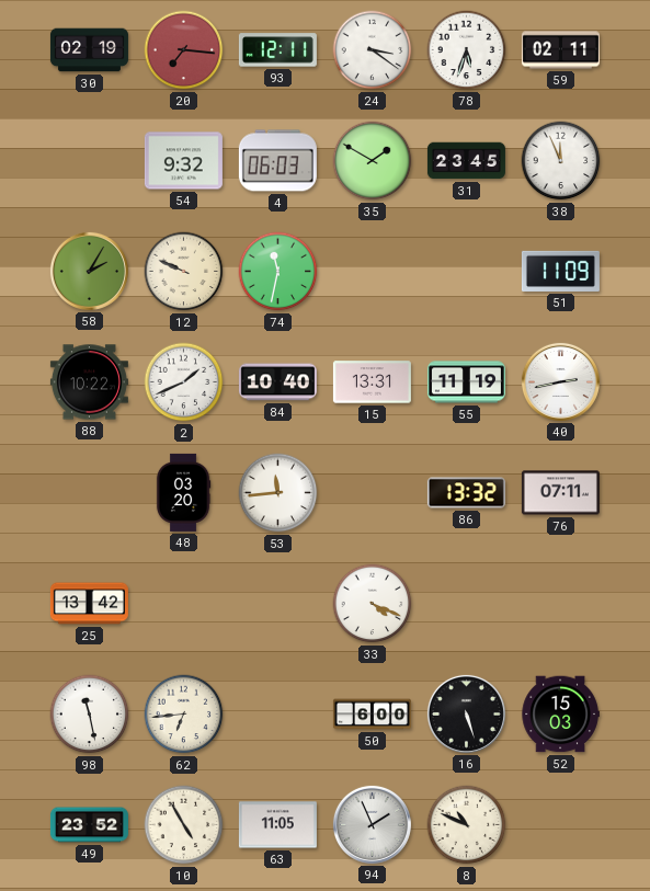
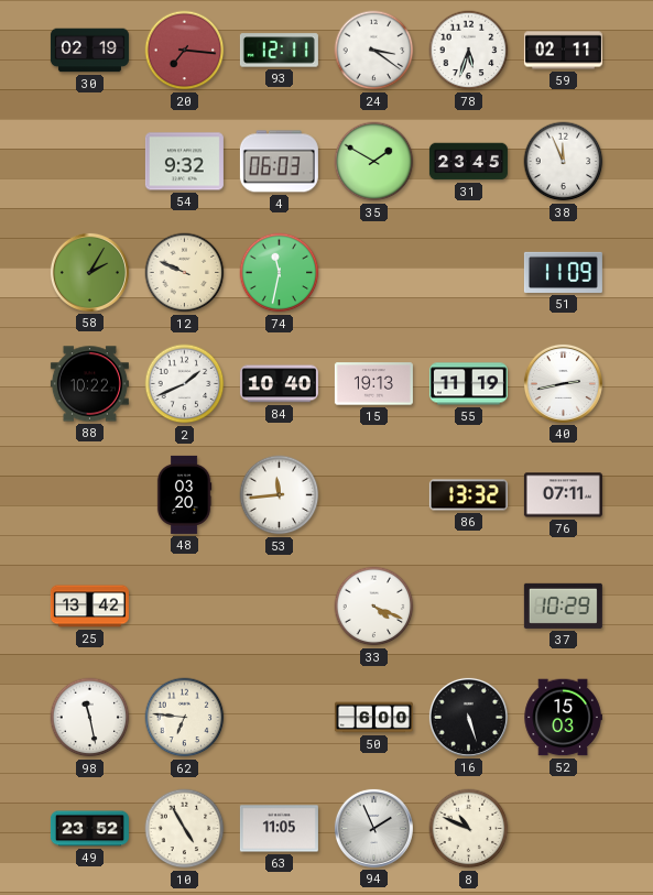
15: 13:31 -> 19:13 (373, 384)
37: none -> 10:29 (563, 605)
62: 6:44 -> 6:46 (185, 718)
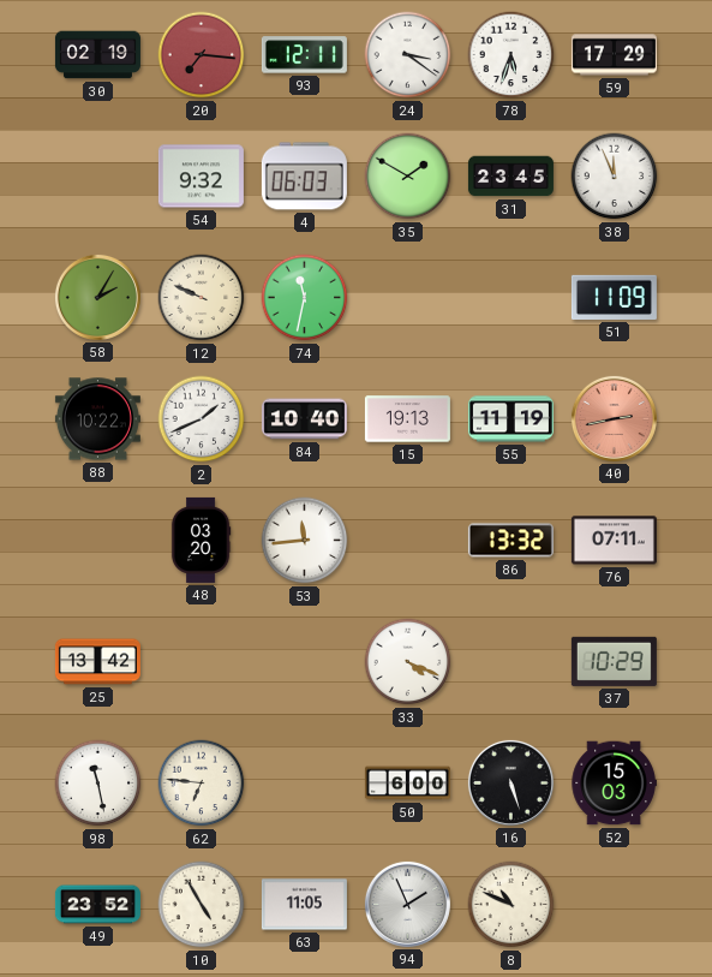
59: 02:11 -> 17:29 (614, 55)
40 dial: white -> salmon (614, 418)
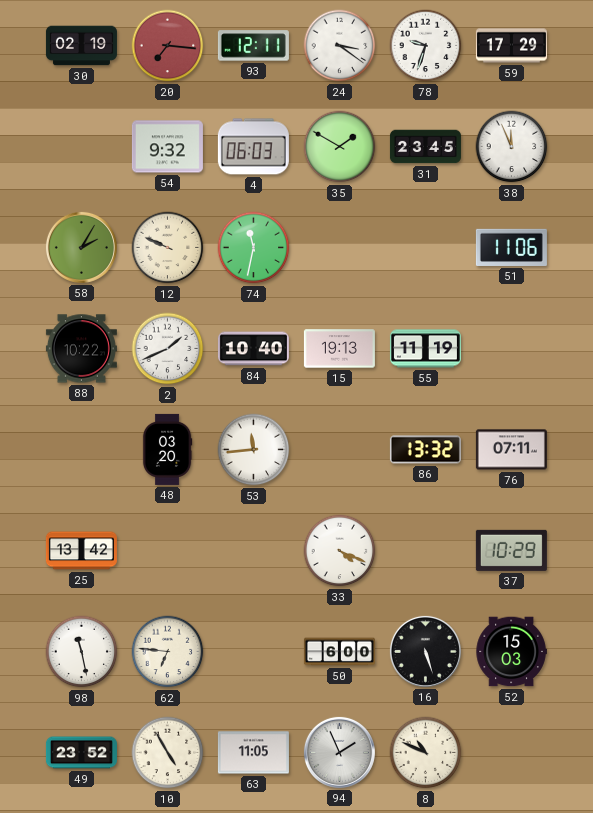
78: 5:33 -> 9:33 (426, 46)
51: 11:09 -> 11:06 (511, 247)
40: 2:43 -> none (614, 418)
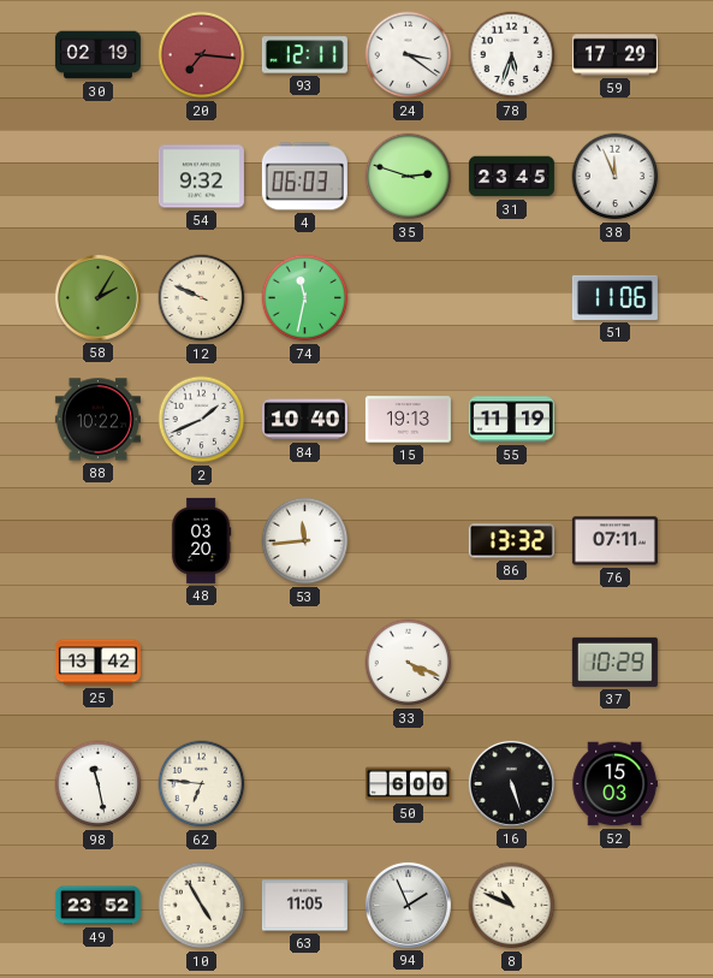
78: 9:33 -> 5:33 (512, 55)
35: 1:50 -> 2:48 (409, 177)
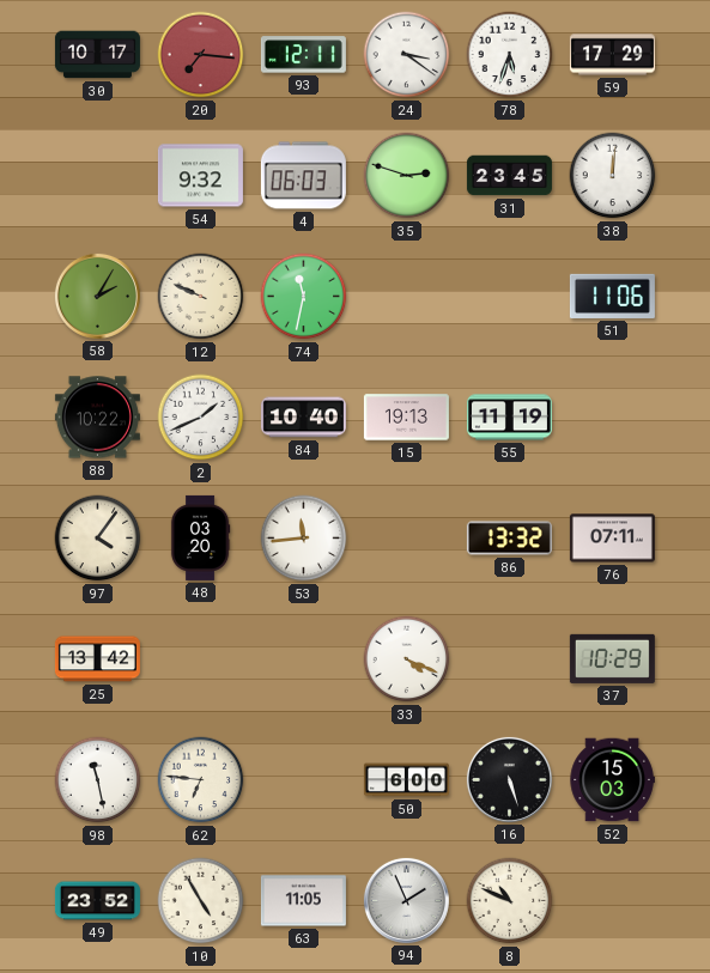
30: 02:19 -> 10:17 (97, 55)
38: 11:56 -> 12:01 (613, 176)
97: none -> 4:06 (98, 539)
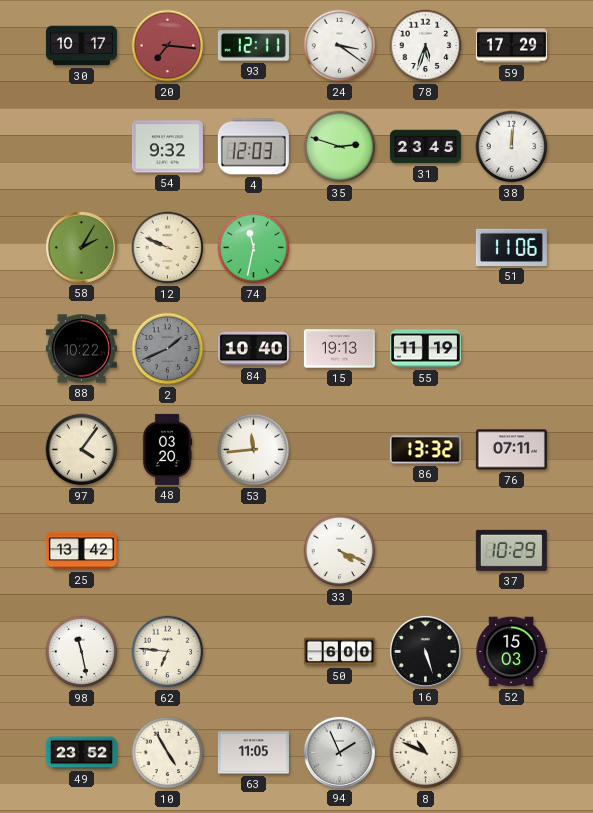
4: 06:03 -> 12:03 (253, 147)
2 dial: white -> grey (168, 349)
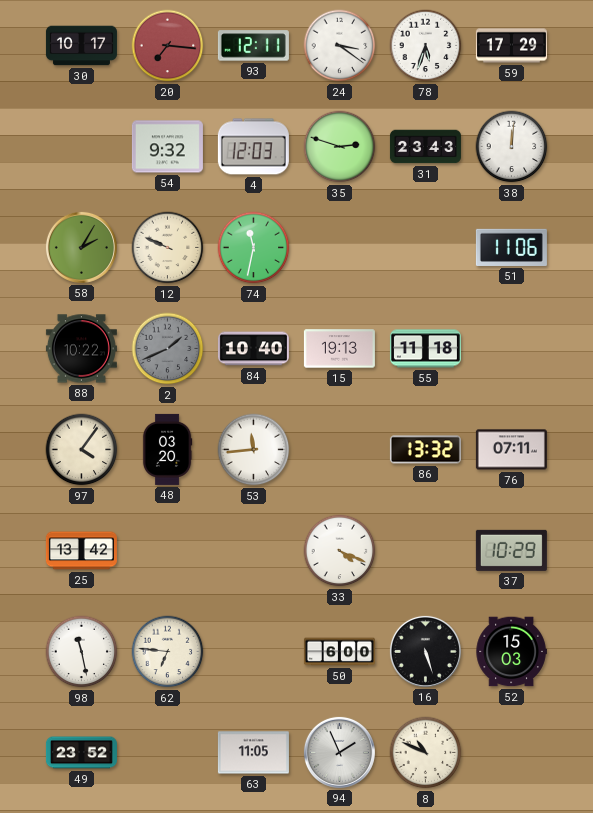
31: 23:45 -> 23:43 (425, 147)
55: 11:19 -> 11:18 (425, 349)
10: 4:55 -> none (168, 753)
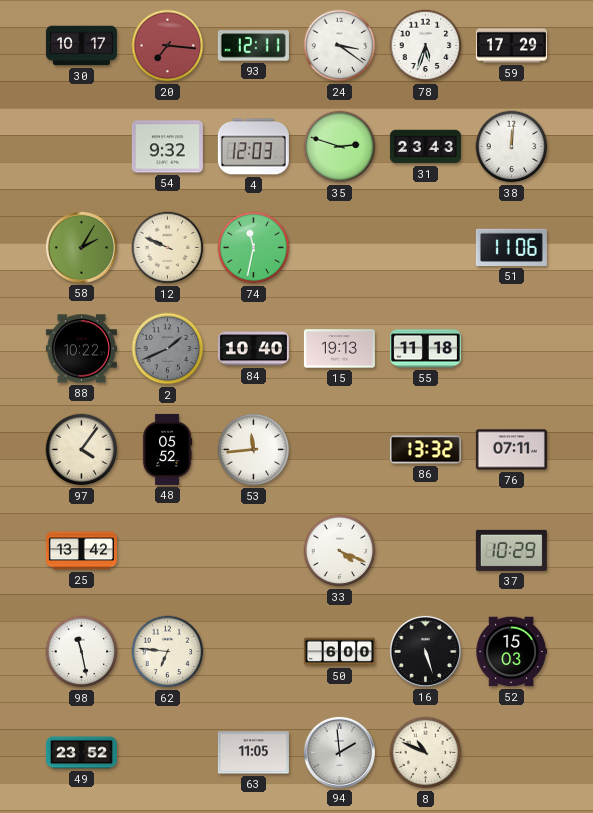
48: 03:20 -> 05:52 (167, 449)
94: 1:56 -> 1:59 (339, 752)
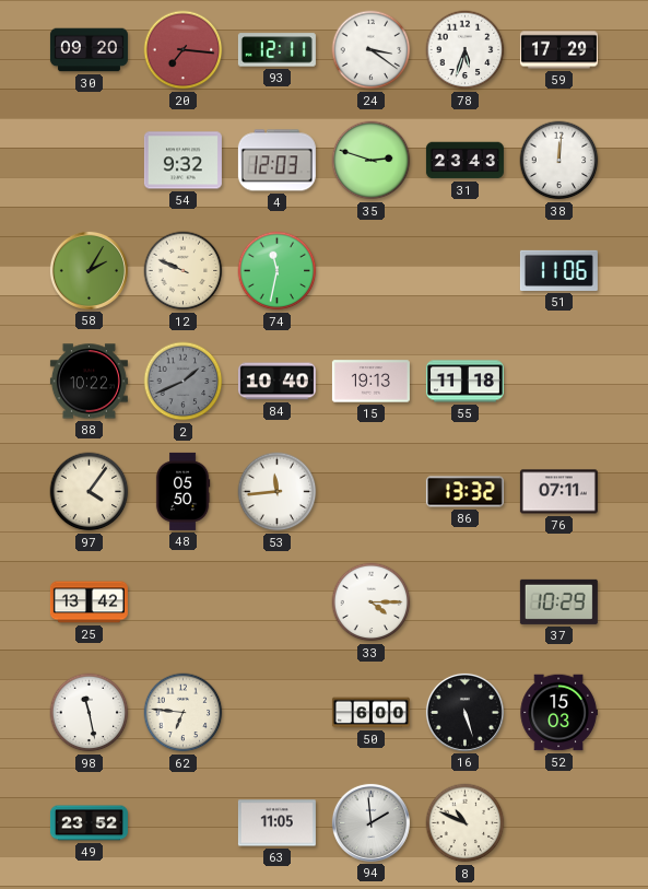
30: 10:17 -> 09:20 (89, 50)
48: 05:52 -> 05:50 (182, 491)
33: 4:19 -> 4:15 (372, 603)
